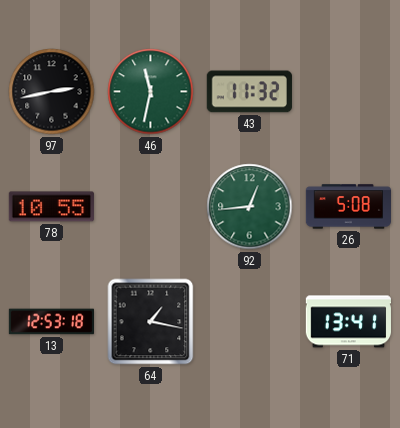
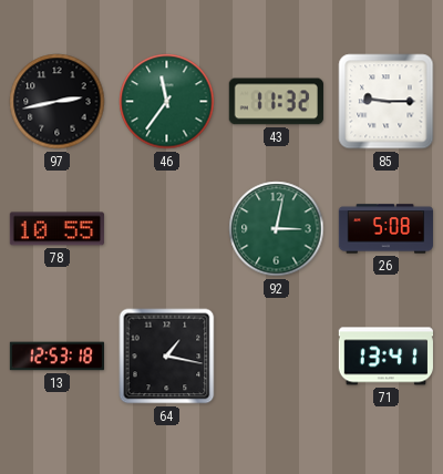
46: 11:32 -> 11:36 (167, 102)
85: none -> 9:15 (387, 102)
92: 12:44 -> 3:02 (277, 229)
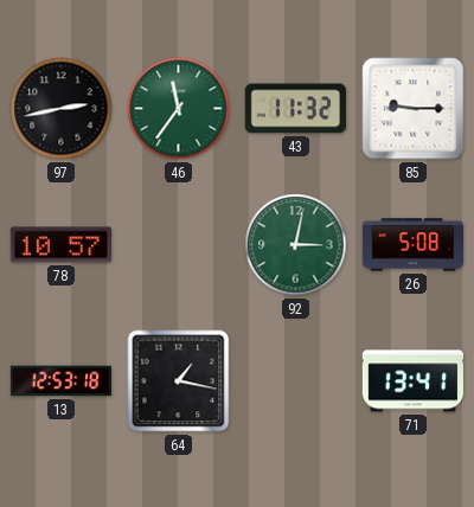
78: 10:55 -> 10:57 (60, 245)
